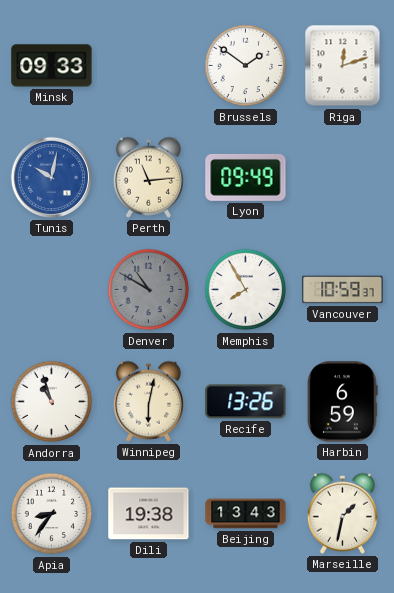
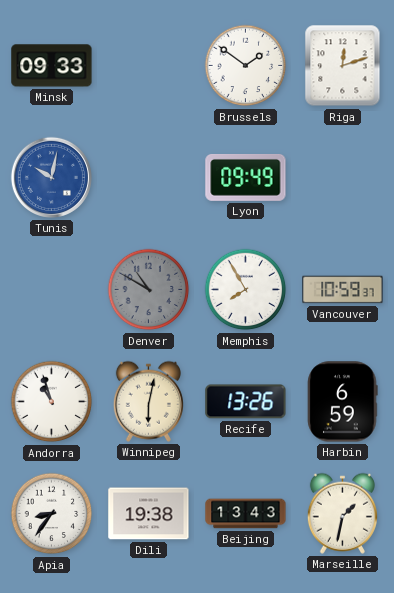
Perth: 11:14 -> none (148, 177)
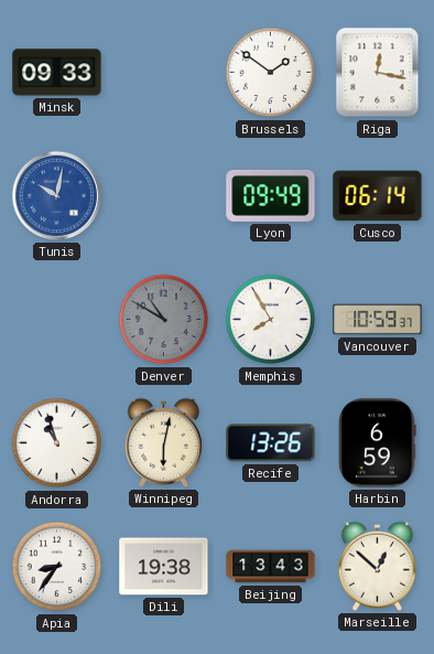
Riga: 12:12 -> 12:17 (378, 73)
Cusco: none -> 06:14 (378, 196)
Marseille: 1:32 -> 12:52 (377, 566)
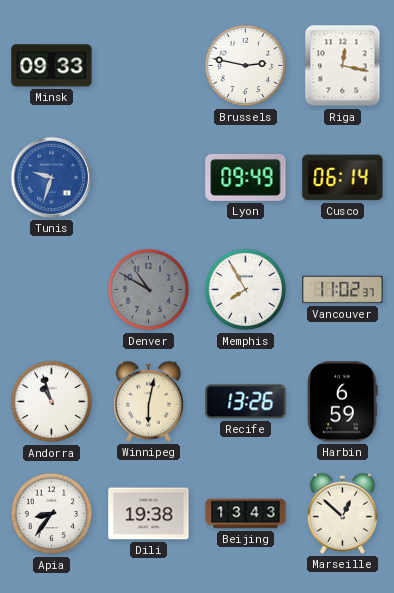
Brussels: 1:51 -> 2:47 (246, 66)
Tunis: 10:02 -> 9:33 (51, 177)
Vancouver: 10:59 -> 11:02 (343, 290)
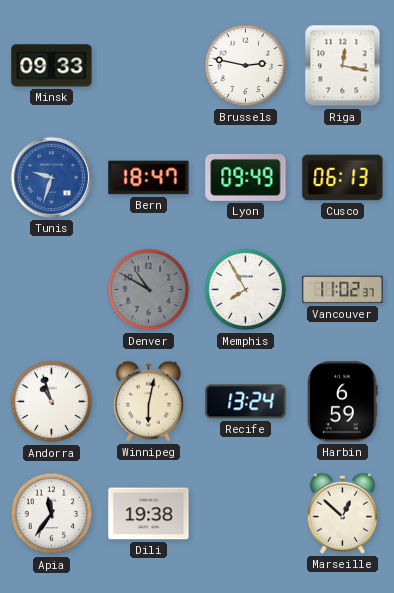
Bern: none -> 18:47 (149, 178)
Cusco: 06:14 -> 06:13 (343, 178)
Recife: 13:26 -> 13:24 (246, 402)
Apia: 8:36 -> 11:36 (52, 514)
Beijing: 13:43 -> none (246, 514)
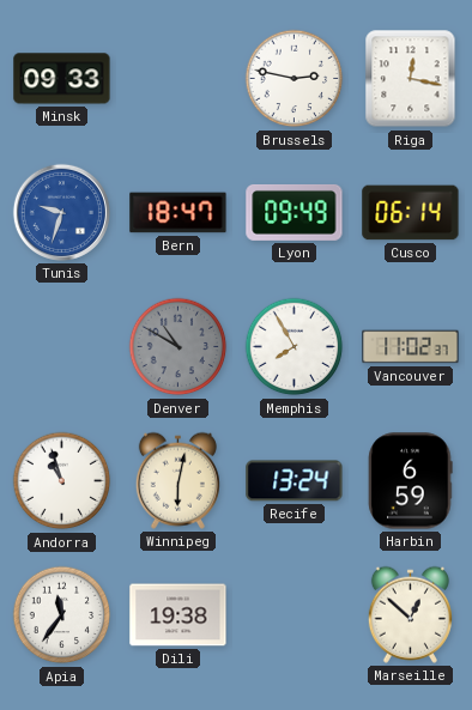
Cusco: 06:13 -> 06:14 (411, 213)
